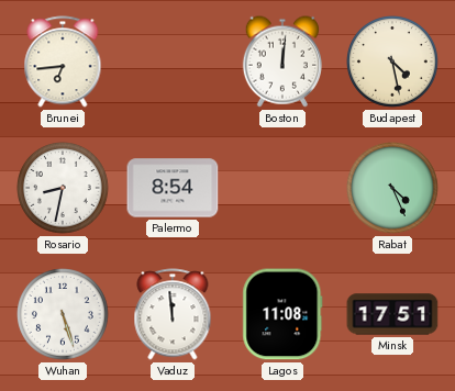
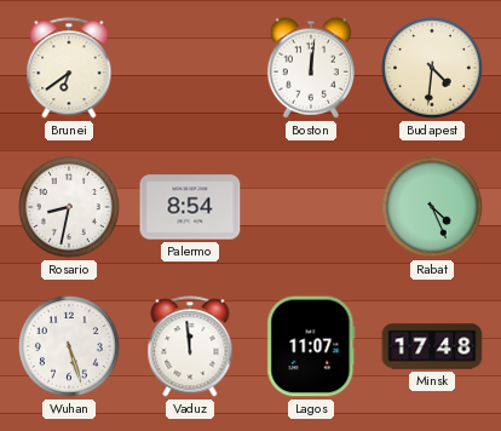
Brunei: 6:44 -> 6:39 (69, 68)
Budapest: 4:28 -> 4:31 (433, 69)
Lagos: 11:08 -> 11:07 (311, 346)
Minsk: 17:51 -> 17:48 (432, 346)
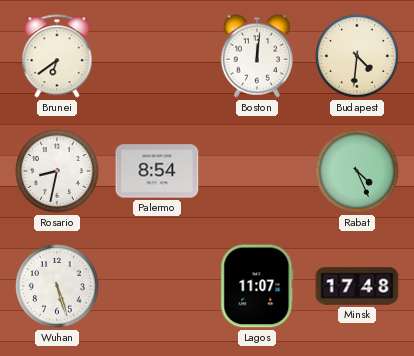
Vaduz: 11:59 -> none (190, 346)
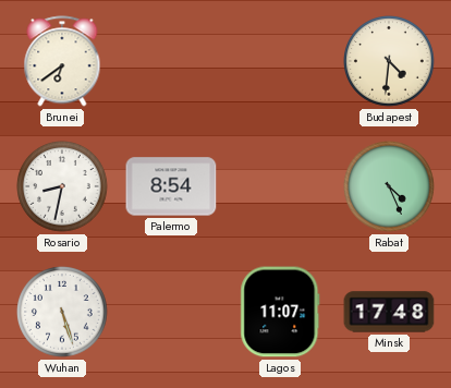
Boston: 12:01 -> none (257, 56)
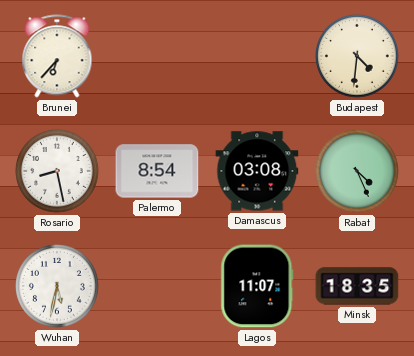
Brunei: 6:39 -> 6:37 (57, 56)
Rosario: 8:32 -> 8:28 (58, 172)
Damascus: none -> 03:08 (257, 171)
Wuhan: 5:27 -> 5:32 (58, 287)
Minsk: 17:48 -> 18:35 (357, 286)
